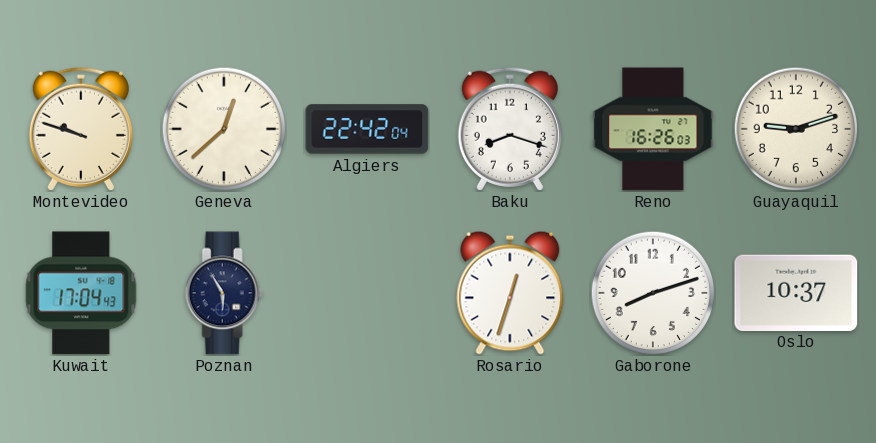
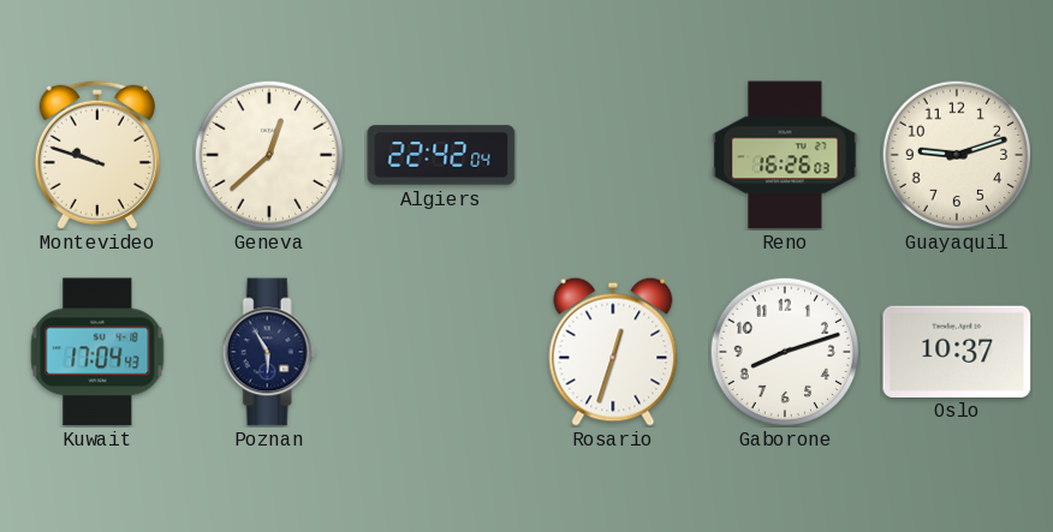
Baku: 8:18 -> none (510, 129)
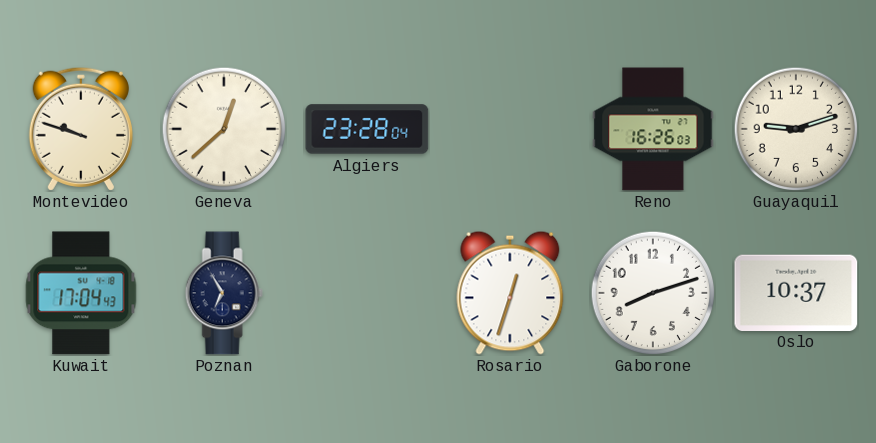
Algiers: 22:42 -> 23:28 (367, 129)
Poznan: 5:55 -> 6:55 (224, 293)
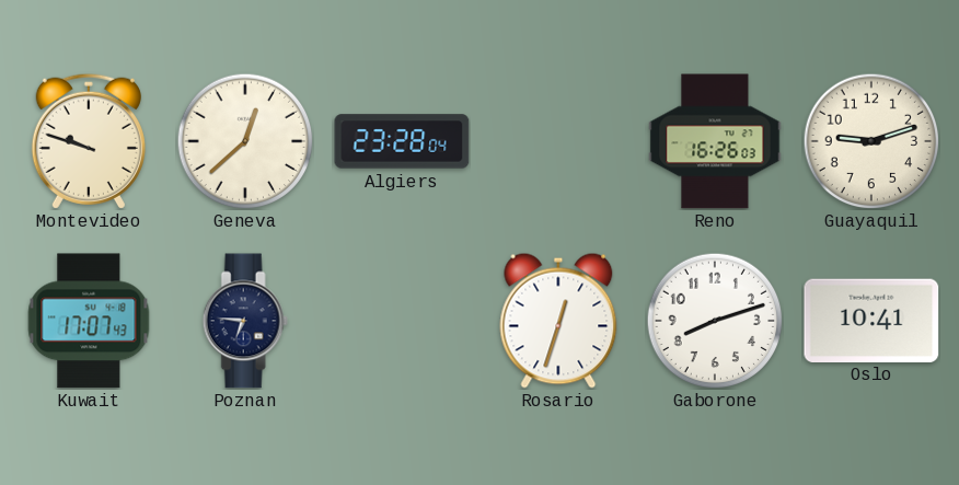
Kuwait: 17:04 -> 17:07 (89, 321)
Poznan: 6:55 -> 6:46 (245, 321)
Oslo: 10:37 -> 10:41 (871, 320)
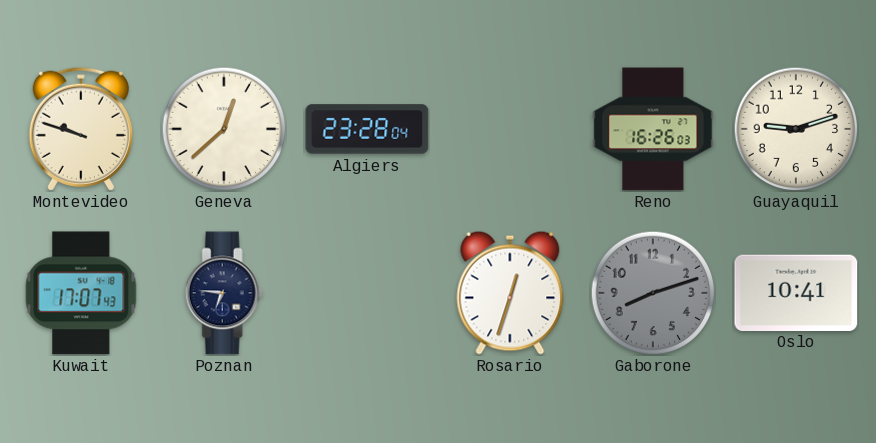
Gaborone dial: white -> grey (653, 293)
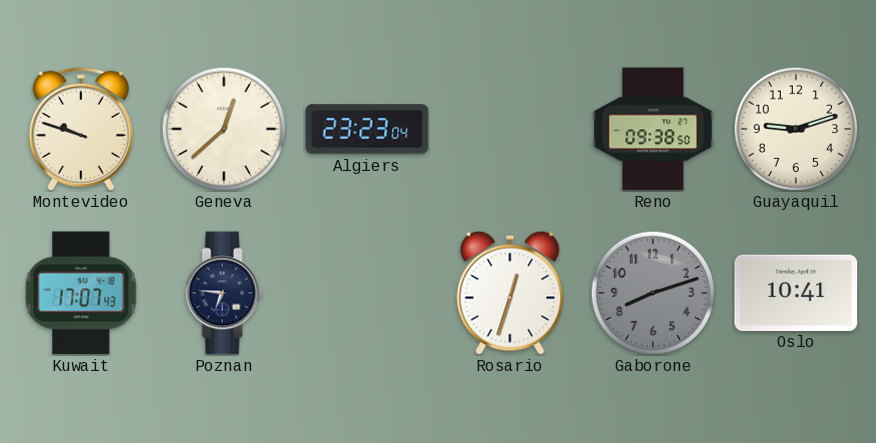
Algiers: 23:28 -> 23:23 (367, 129)
Reno: 16:26 -> 09:38 (653, 129)
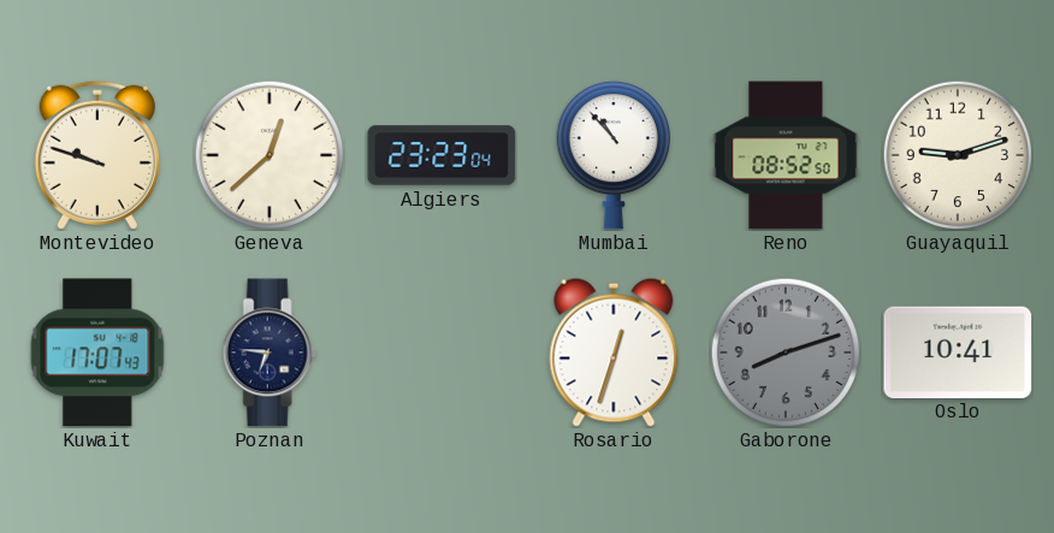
Mumbai: none -> 10:53 (612, 155)
Reno: 09:38 -> 08:52 (786, 155)
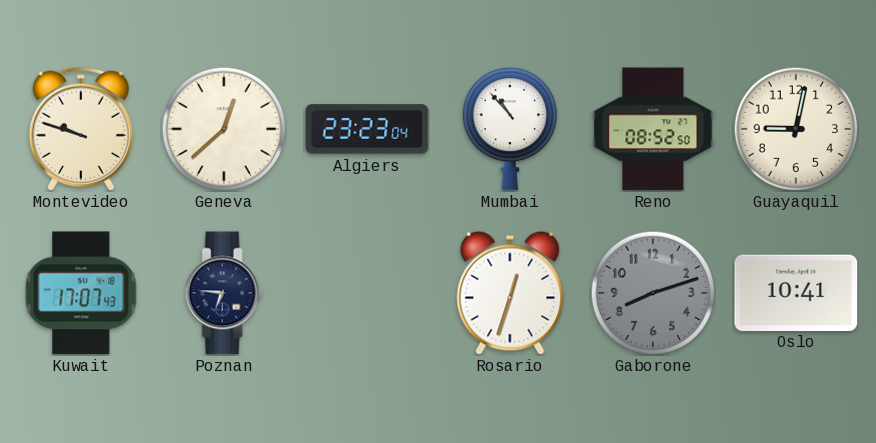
Guayaquil: 9:12 -> 9:02 (796, 129)
